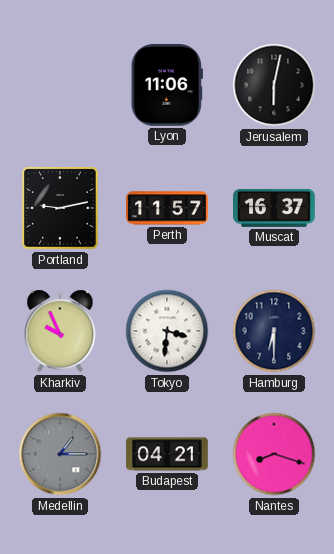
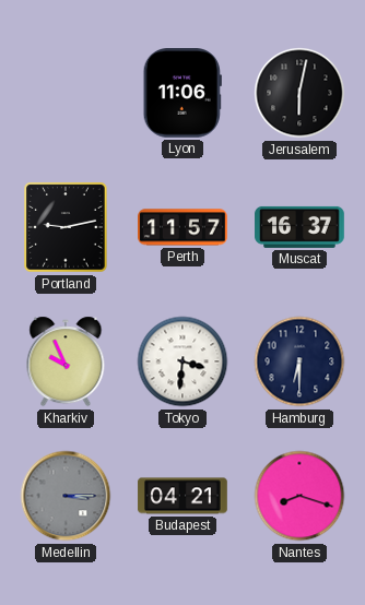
Medellin: 1:15 -> 3:15 (66, 496)
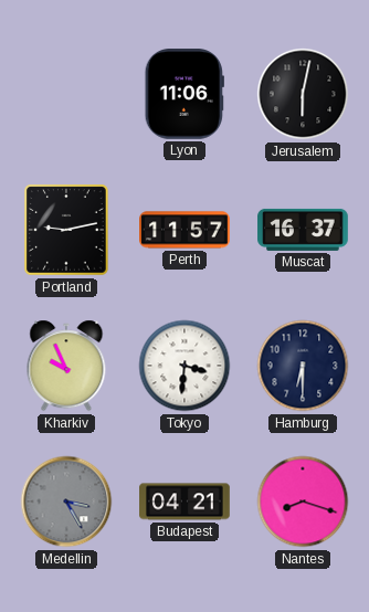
Medellin: 3:15 -> 3:25 (66, 502)
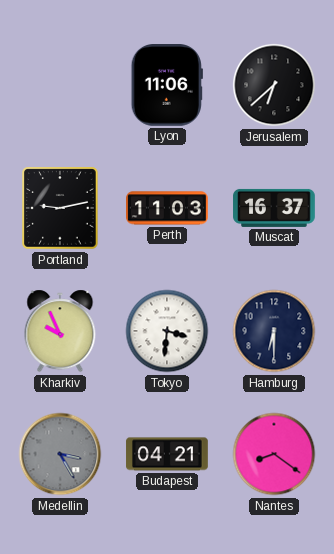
Jerusalem: 6:02 -> 6:38 (274, 85)
Perth: 11:57 -> 11:03 (167, 208)
Nantes: 8:18 -> 8:21 (274, 454)
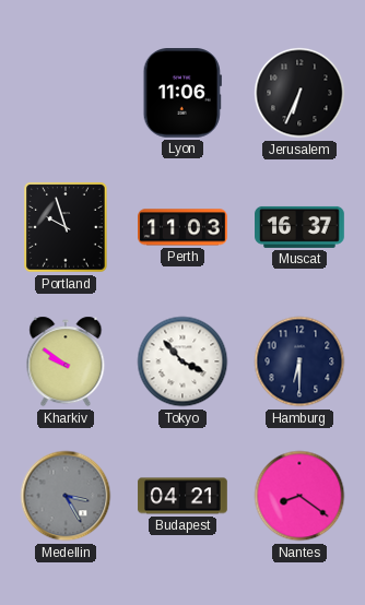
Jerusalem: 6:38 -> 6:34 (299, 93)
Portland: 9:13 -> 9:57 (66, 227)
Kharkiv: 9:56 -> 9:51 (66, 361)
Tokyo: 3:31 -> 3:53 (182, 361)
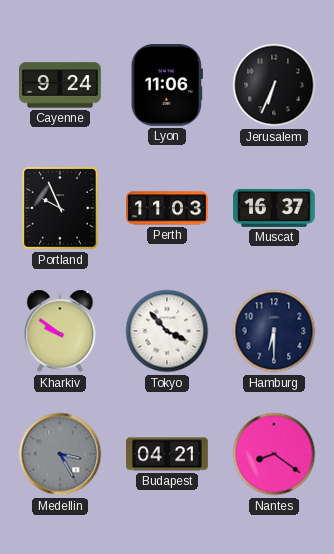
Cayenne: none -> 9:24 (60, 85)
Portland: 9:57 -> 9:56 (60, 208)
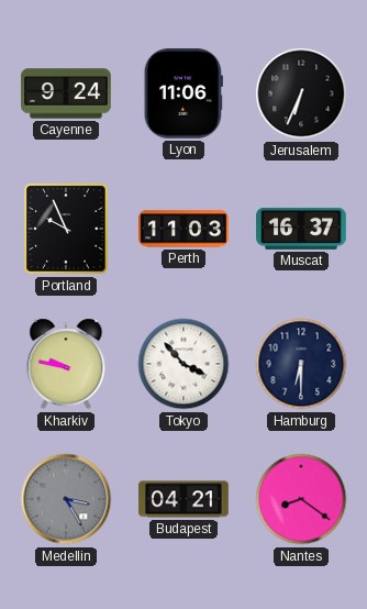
Kharkiv: 9:51 -> 9:47 (66, 364)
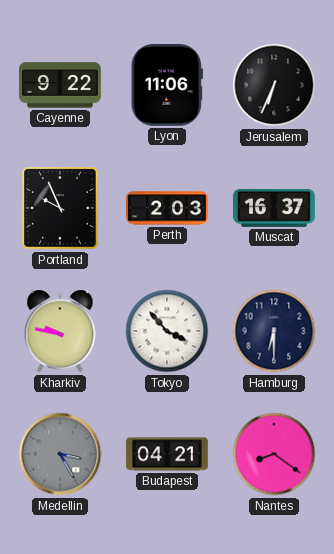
Cayenne: 9:24 -> 9:22 (60, 85)
Perth: 11:03 -> 2:03 (167, 208)
